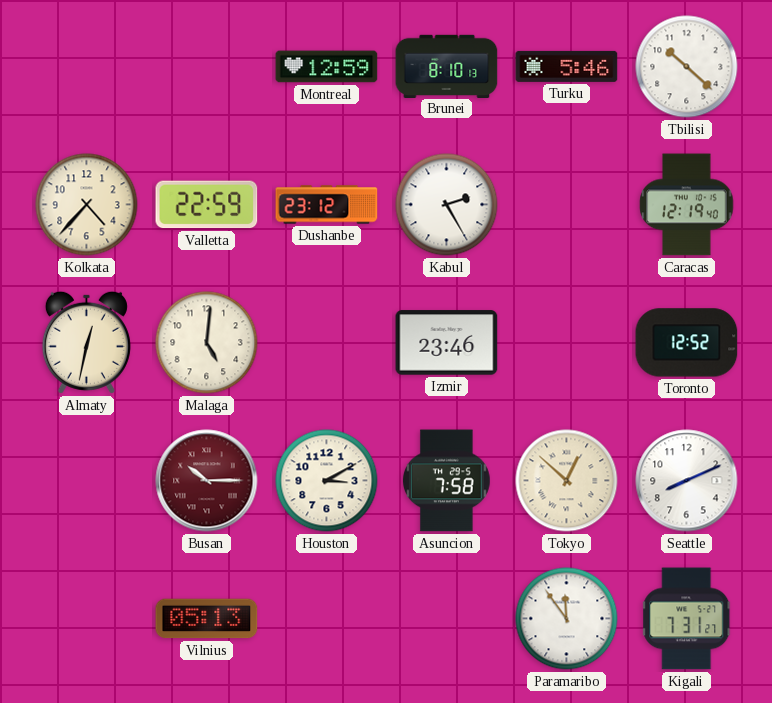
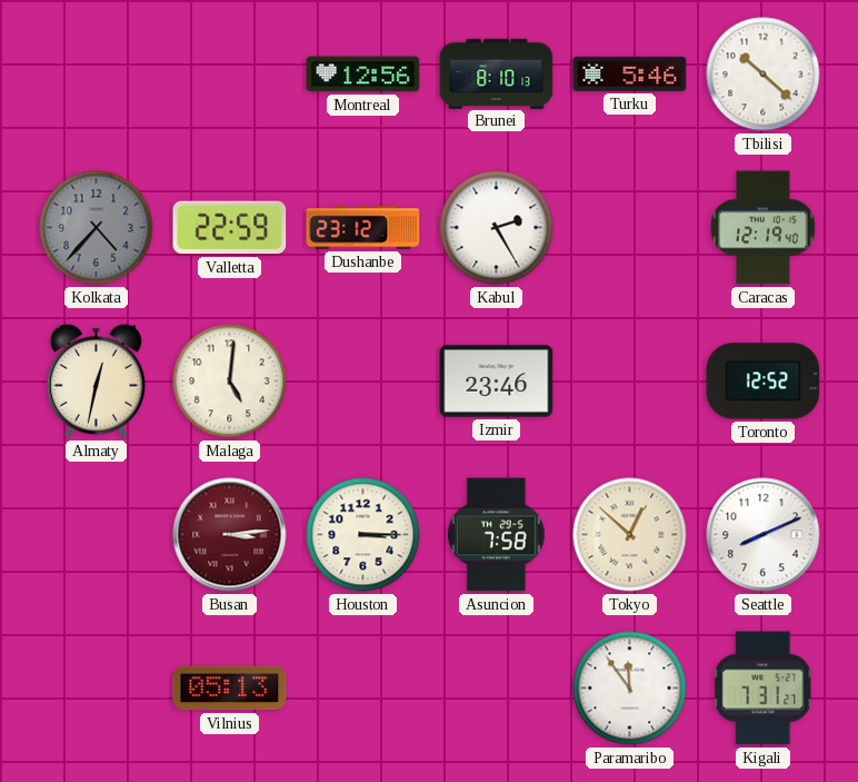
Montreal: 12:59 -> 12:56 (363, 75)
Kolkata dial: cream -> grey (97, 228)
Busan: 10:15 -> 3:14 (230, 535)
Houston: 3:10 -> 3:15 (363, 535)
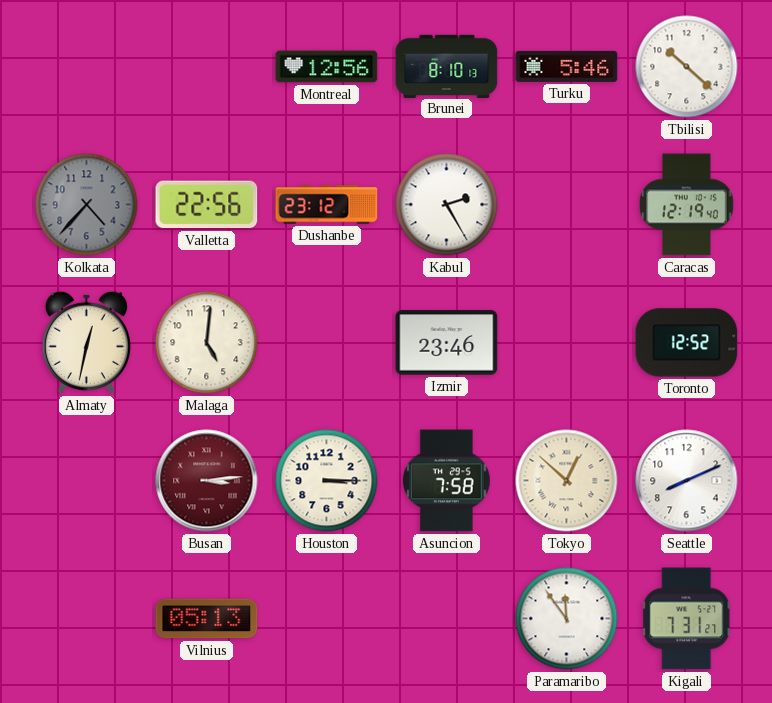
Valletta: 22:59 -> 22:56 (207, 205)
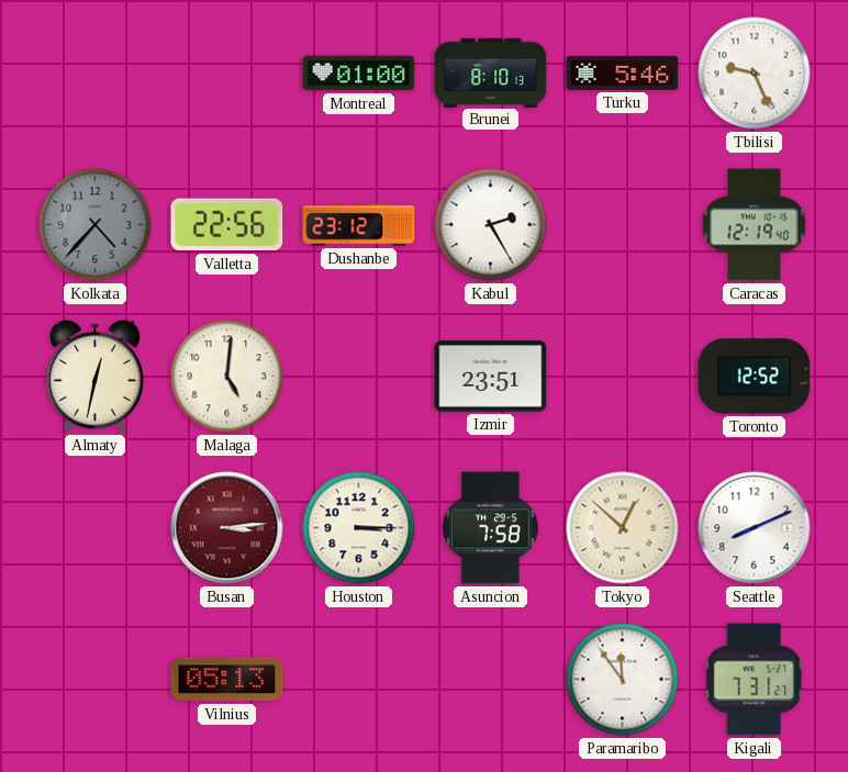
Montreal: 12:56 -> 01:00 (359, 74)
Tbilisi: 10:22 -> 9:26 (755, 74)
Izmir: 23:46 -> 23:51 (491, 377)
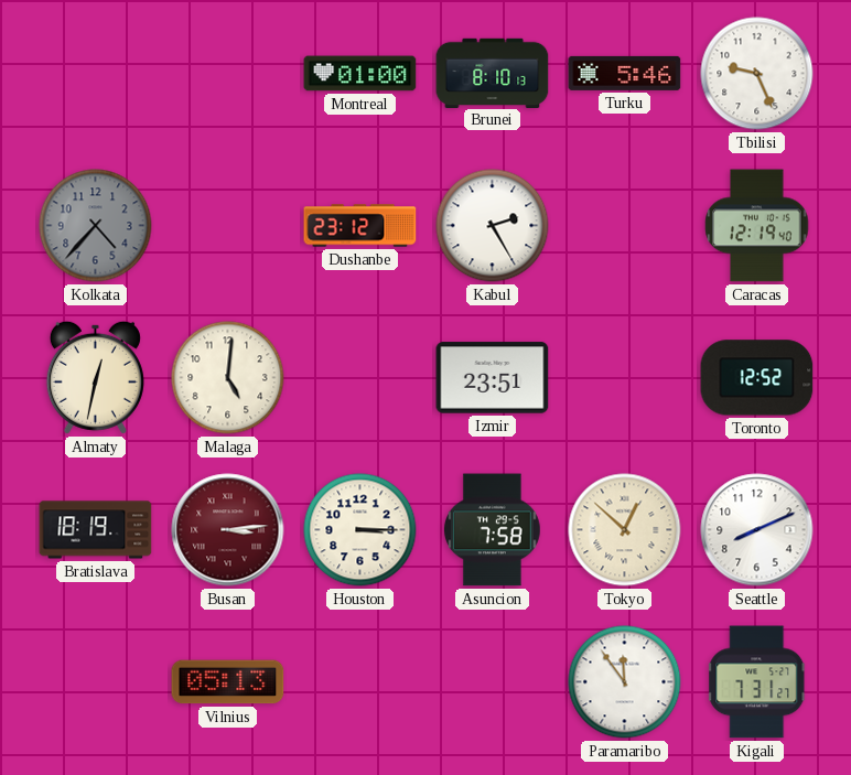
Valletta: 22:56 -> none (227, 225)
Bratislava: none -> 18:19 (96, 530)
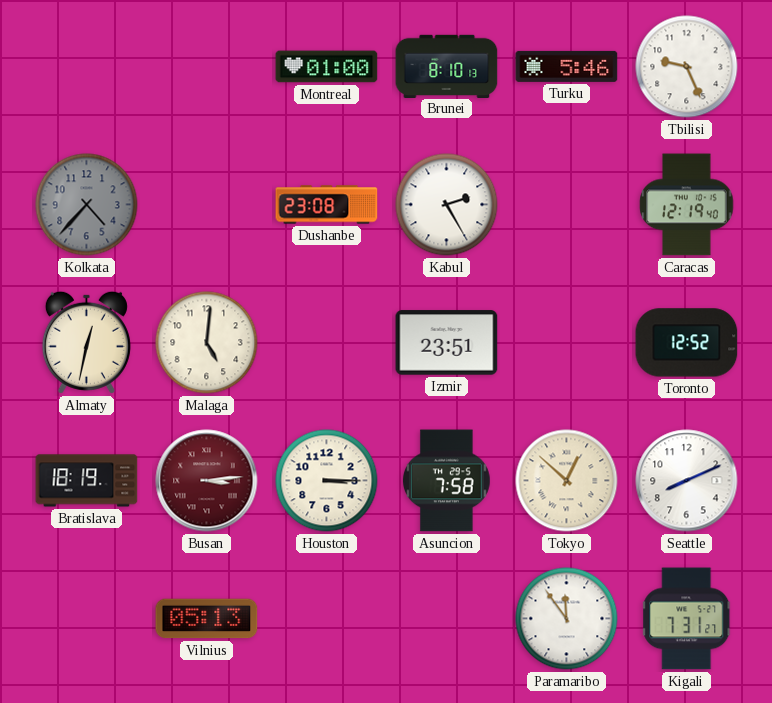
Dushanbe: 23:12 -> 23:08 (327, 205)
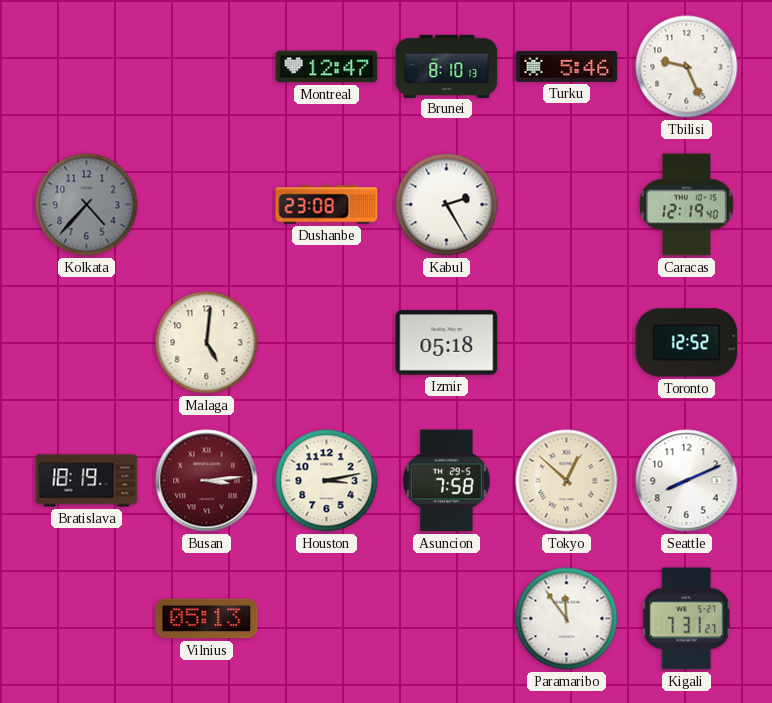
Montreal: 01:00 -> 12:47 (327, 67)
Almaty: 12:32 -> none (86, 342)
Izmir: 23:51 -> 05:18 (447, 343)
Houston: 3:15 -> 3:13 (327, 481)
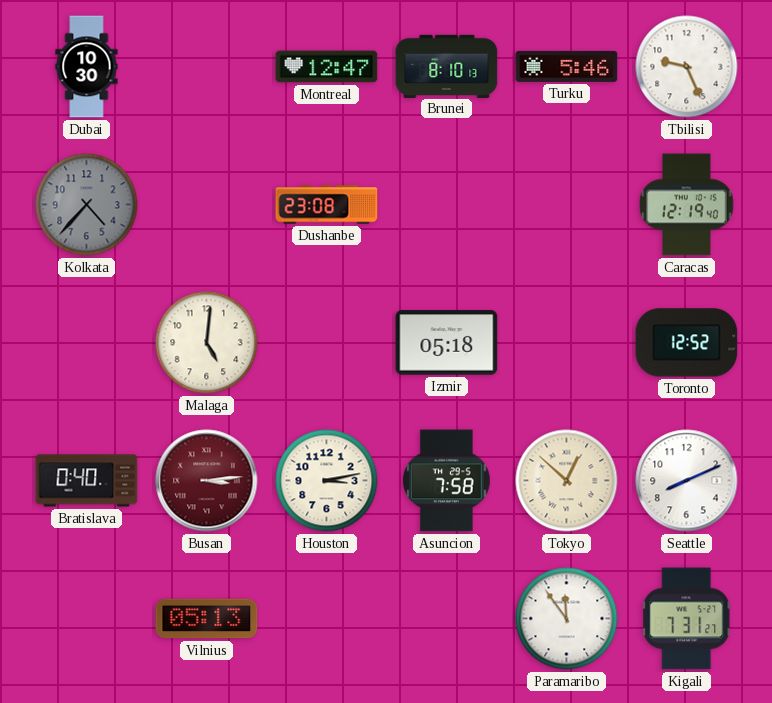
Dubai: none -> 10:30 (87, 67)
Kabul: 2:25 -> none (447, 205)
Bratislava: 18:19 -> 0:40 (87, 481)
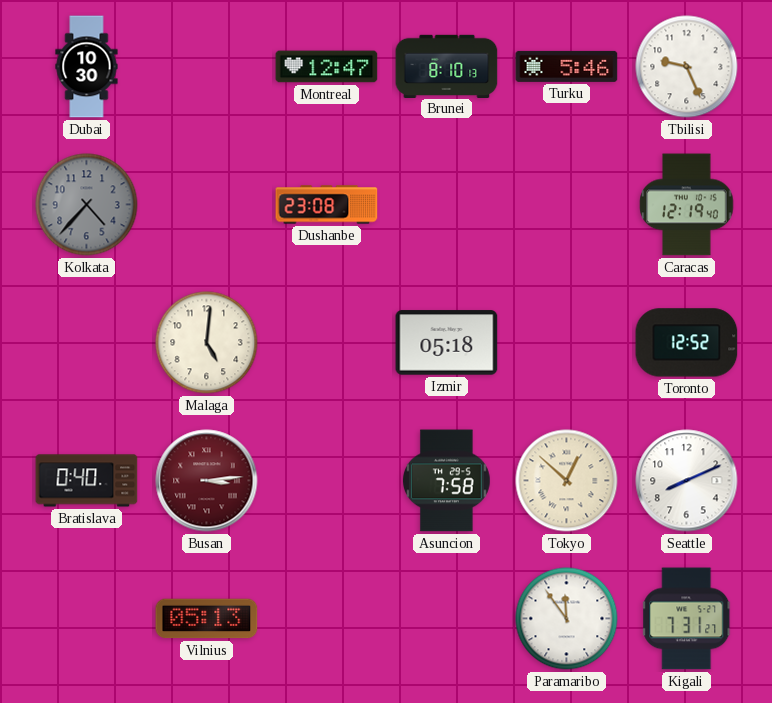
Houston: 3:13 -> none (327, 481)
